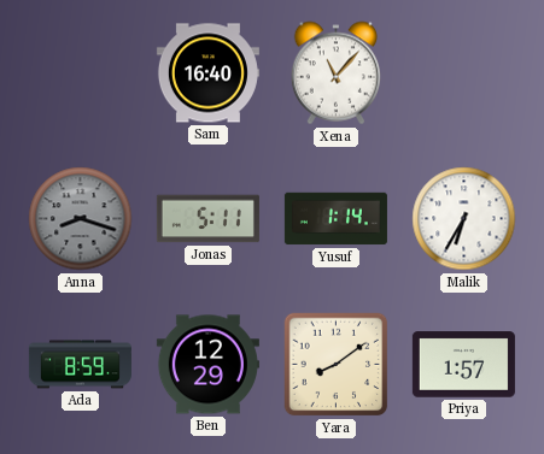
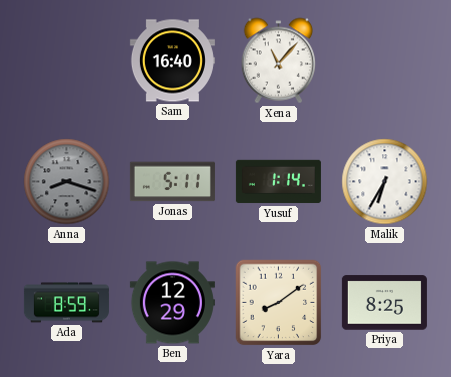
Priya: 1:57 -> 8:25 (384, 303)
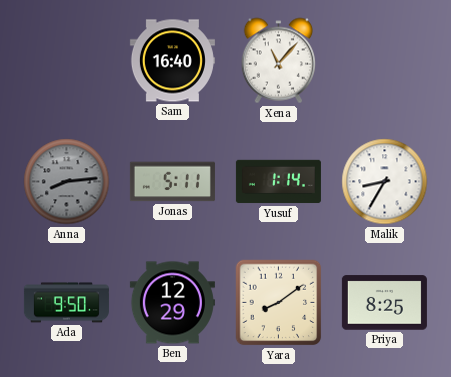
Anna: 8:18 -> 8:14 (67, 182)
Malik: 6:35 -> 8:35 (385, 182)
Ada: 8:59 -> 9:50 (66, 303)
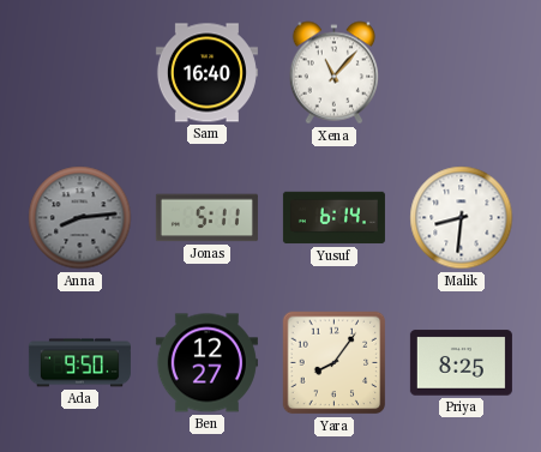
Yusuf: 1:14 -> 6:14 (333, 218)
Malik: 8:35 -> 8:31 (462, 218)
Ben: 12:29 -> 12:27 (206, 363)
Yara: 8:09 -> 8:06 (335, 363)
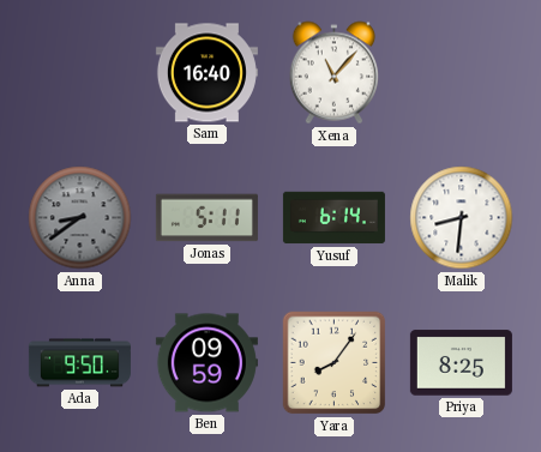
Anna: 8:14 -> 8:39 (80, 218)
Ben: 12:27 -> 09:59 (206, 363)
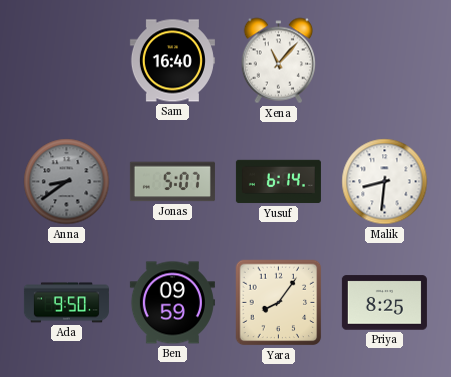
Jonas: 5:11 -> 5:07 (172, 182)
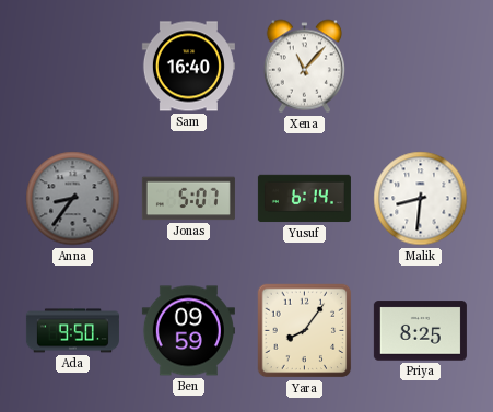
Anna: 8:39 -> 8:36 (73, 199)
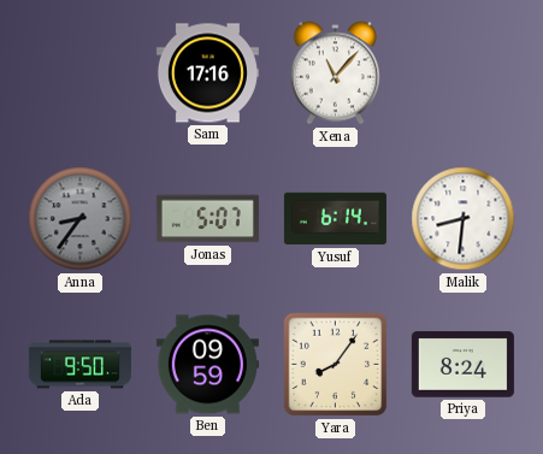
Sam: 16:40 -> 17:16 (207, 73)
Priya: 8:25 -> 8:24 (462, 365)
